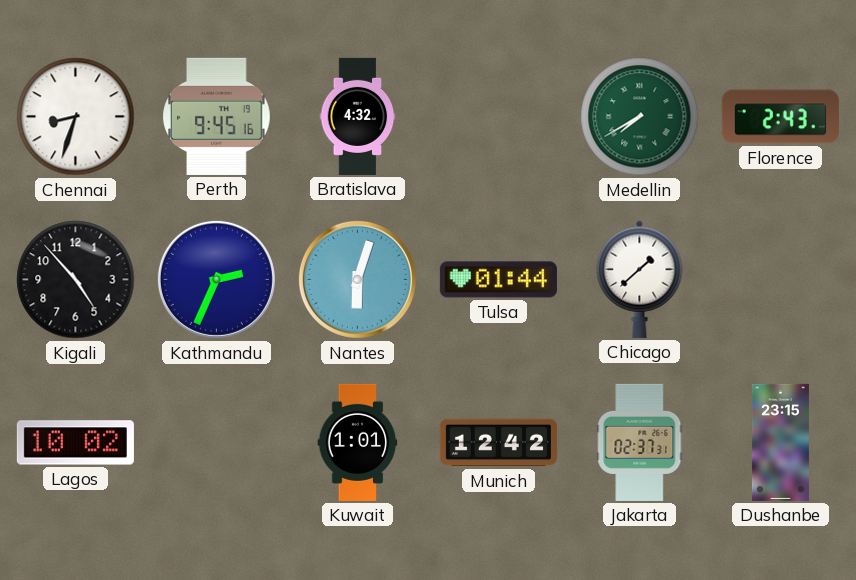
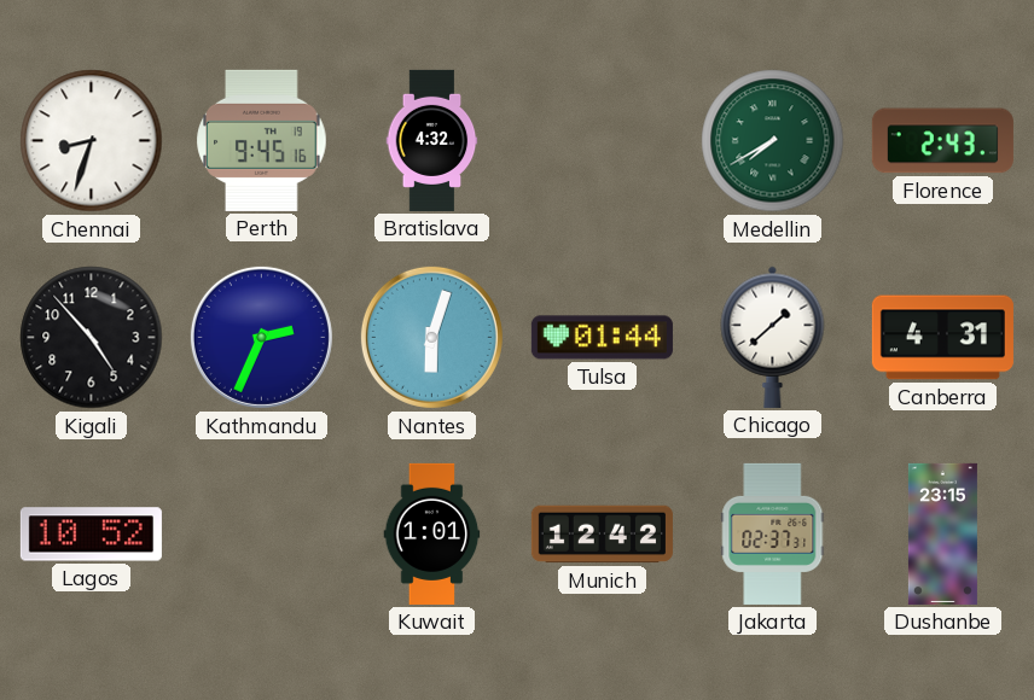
Canberra: none -> 4:31 (942, 338)
Lagos: 10:02 -> 10:52 (91, 535)
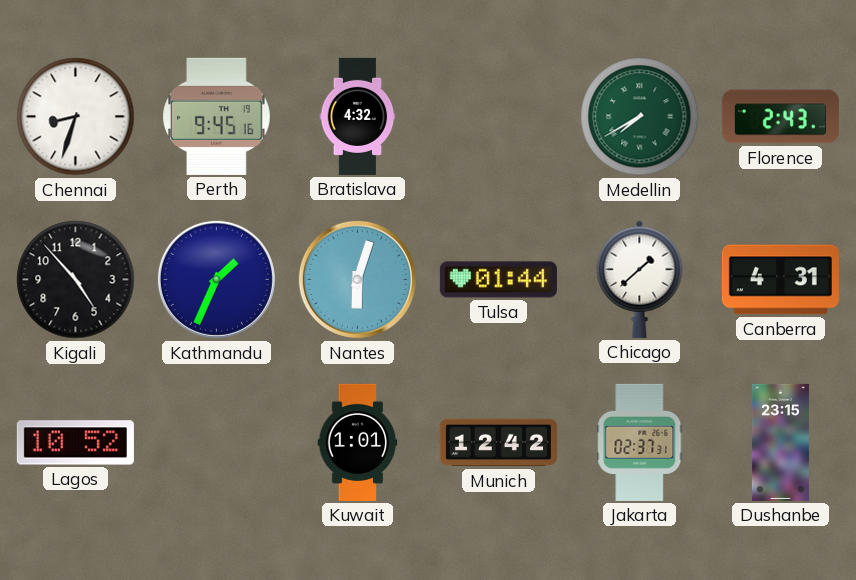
Kathmandu: 2:34 -> 1:34 (216, 279)
